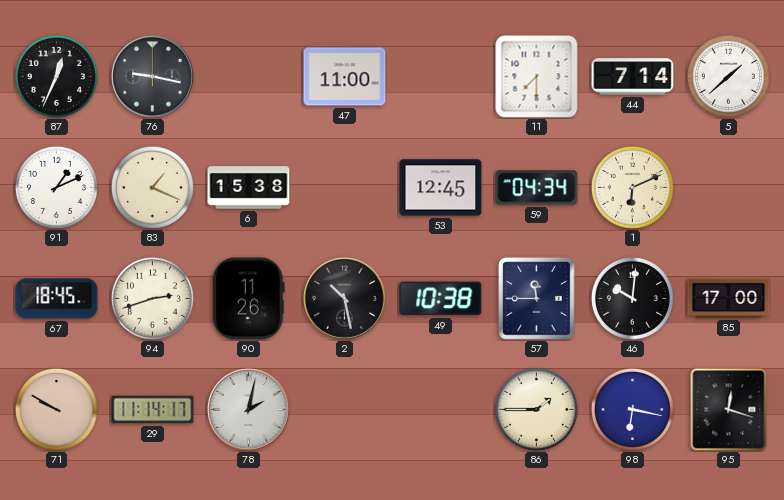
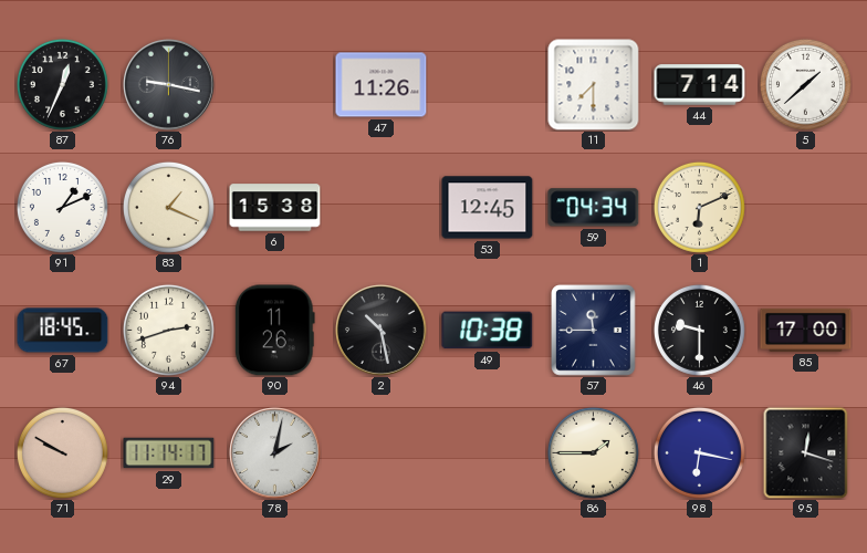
47: 11:00 -> 11:26 (382, 85)
46: 10:01 -> 9:30 (699, 330)
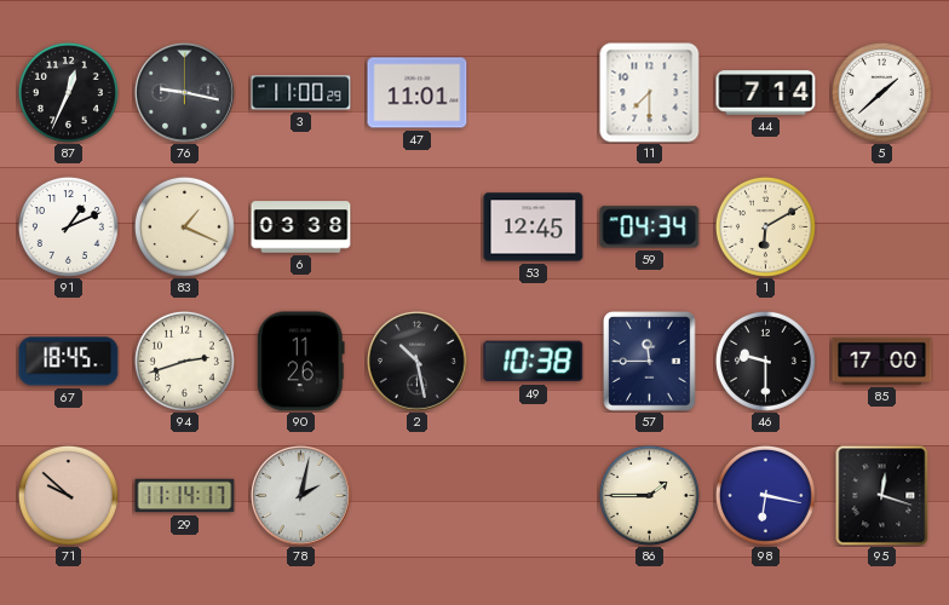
3: none -> 11:00 (301, 93)
47: 11:26 -> 11:01 (418, 93)
6: 15:38 -> 03:38 (301, 227)
1: 6:11 -> 6:10 (765, 226)
71: 9:50 -> 9:52 (68, 495)
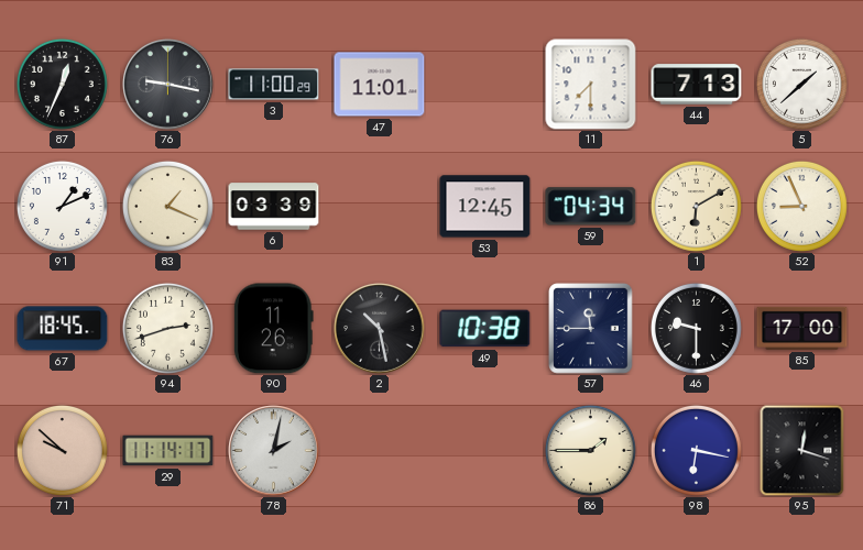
44: 7:14 -> 7:13 (697, 85)
6: 03:38 -> 03:39 (274, 207)
52: none -> 8:56 (801, 206)
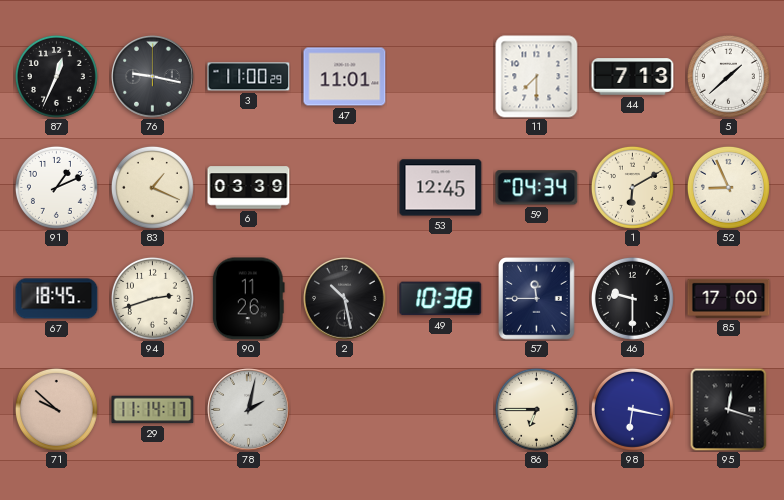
86: 1:45 -> 6:45 (536, 409)
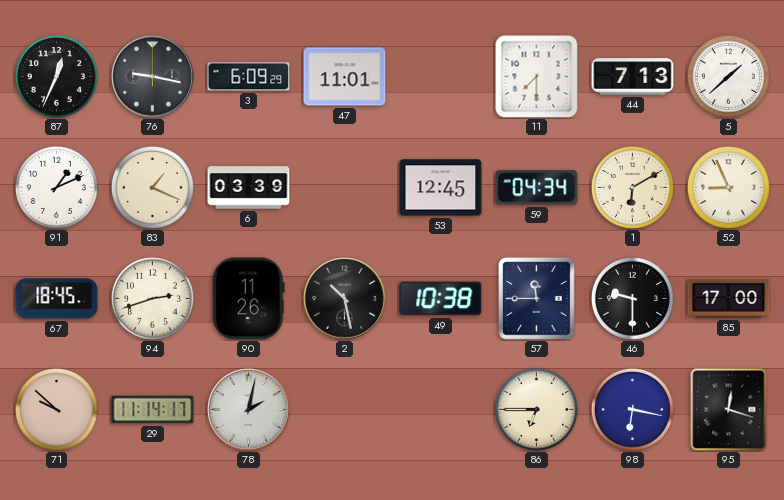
3: 11:00 -> 6:09 (249, 77)
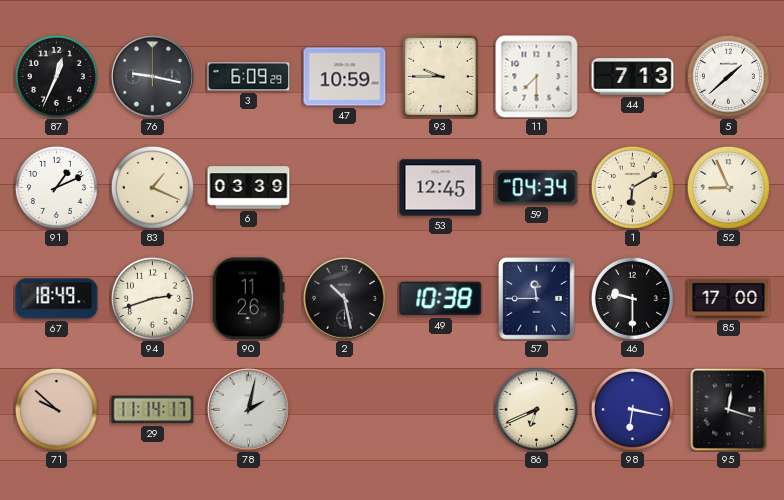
47: 11:01 -> 10:59 (345, 77)
93: none -> 9:45 (440, 76)
67: 18:45 -> 18:49 (57, 299)
86: 6:45 -> 6:41 (536, 409)
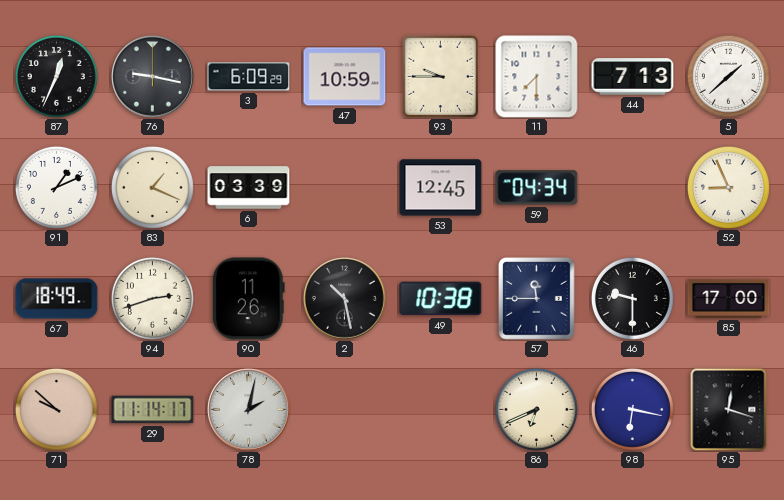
1: 6:10 -> none (632, 187)
